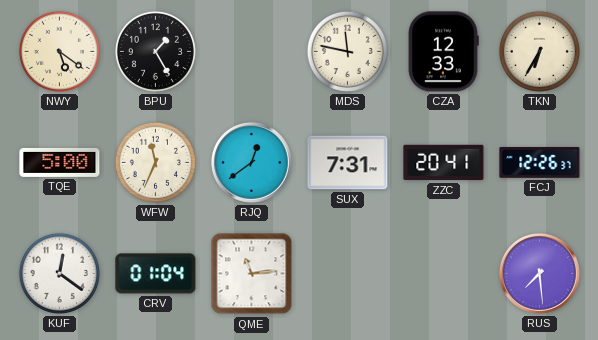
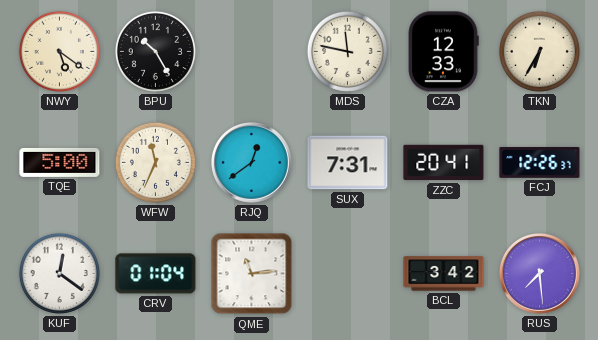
BPU: 1:25 -> 10:25 (155, 51)
BCL: none -> 3:42 (444, 274)
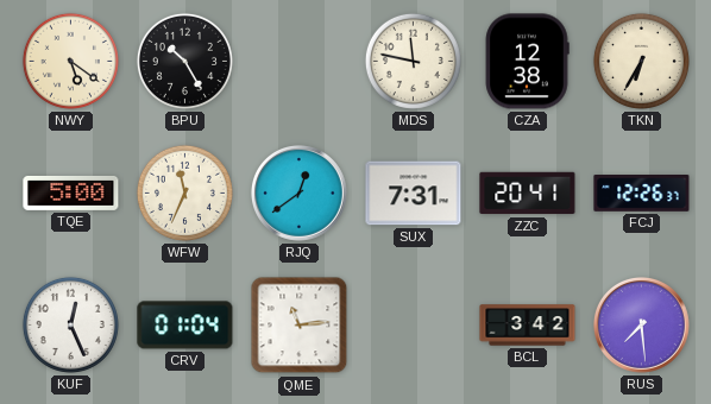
CZA: 12:33 -> 12:38 (527, 62)
KUF: 12:21 -> 12:26 (70, 324)
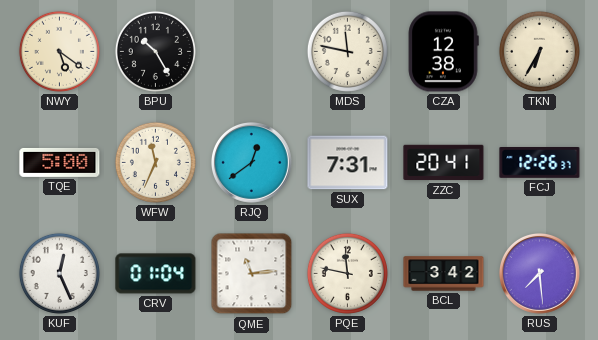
PQE: none -> 11:47 (347, 273)
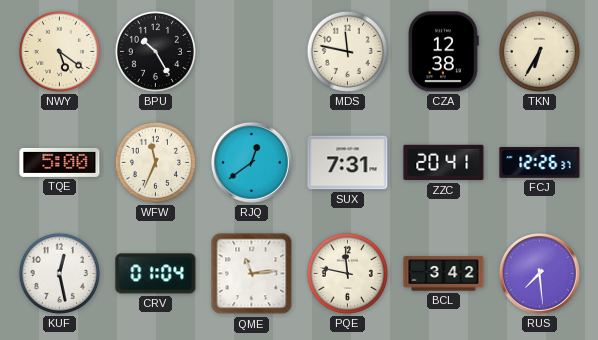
KUF: 12:26 -> 12:28 (59, 273)
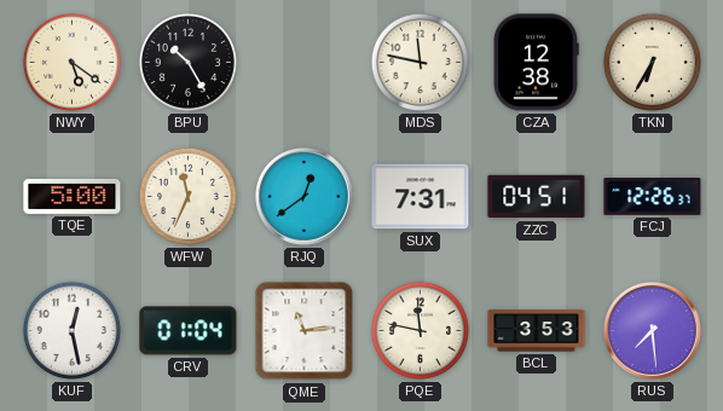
ZZC: 20:41 -> 04:51 (537, 197)
BCL: 3:42 -> 3:53 (537, 331)
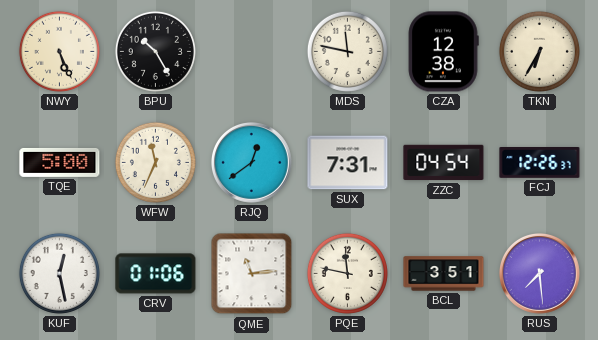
NWY: 5:21 -> 5:26 (59, 51)
ZZC: 04:51 -> 04:54 (444, 163)
CRV: 01:04 -> 01:06 (156, 274)
BCL: 3:53 -> 3:51 (444, 274)
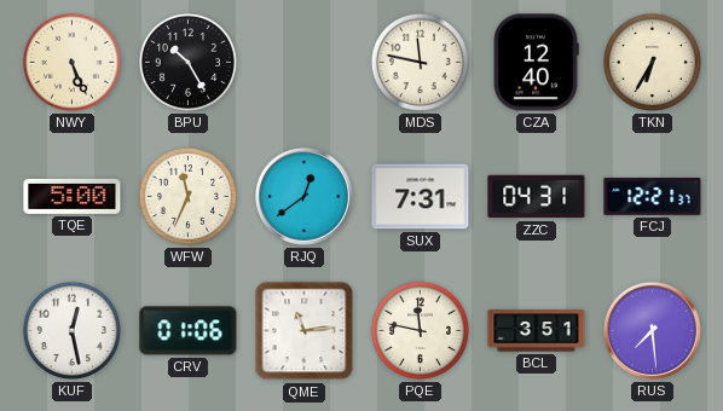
CZA: 12:38 -> 12:40 (536, 63)
ZZC: 04:54 -> 04:31 (537, 197)
FCJ: 12:26 -> 12:21 (653, 197)
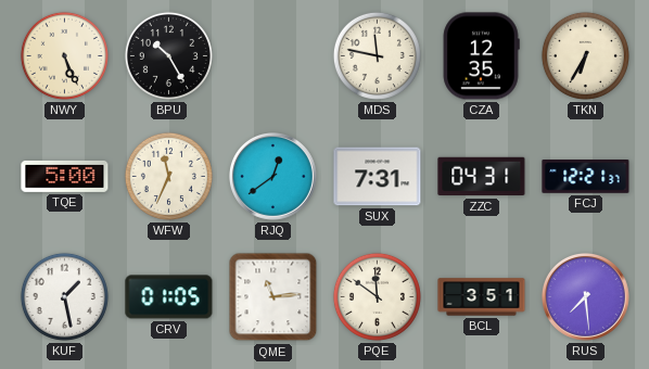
CZA: 12:40 -> 12:35 (481, 56)
KUF: 12:28 -> 1:28 (64, 296)
CRV: 01:06 -> 01:05 (169, 297)
PQE: 11:47 -> 11:51 (377, 296)
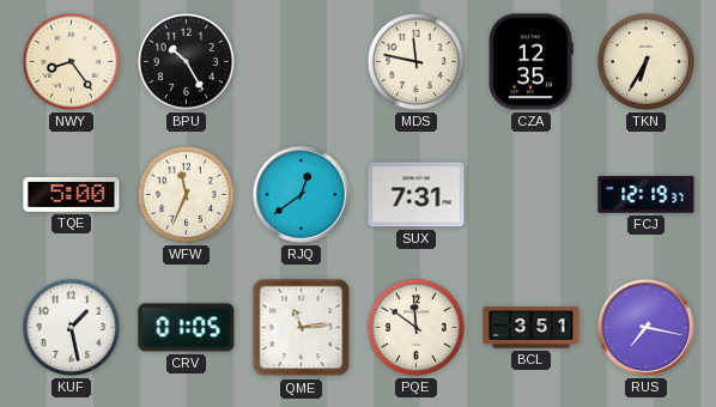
NWY: 5:26 -> 8:24 (71, 61)
ZZC: 04:31 -> none (482, 177)
FCJ: 12:21 -> 12:19 (647, 195)
RUS: 7:29 -> 7:17 (647, 328)
